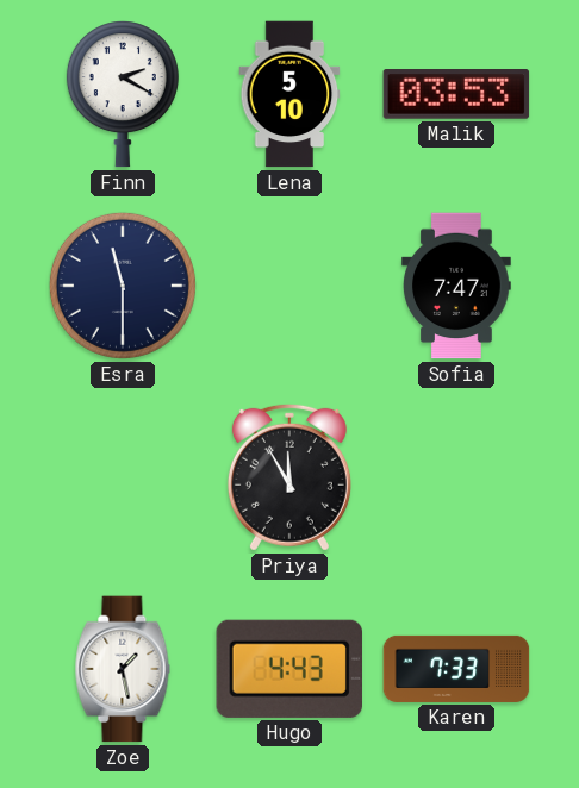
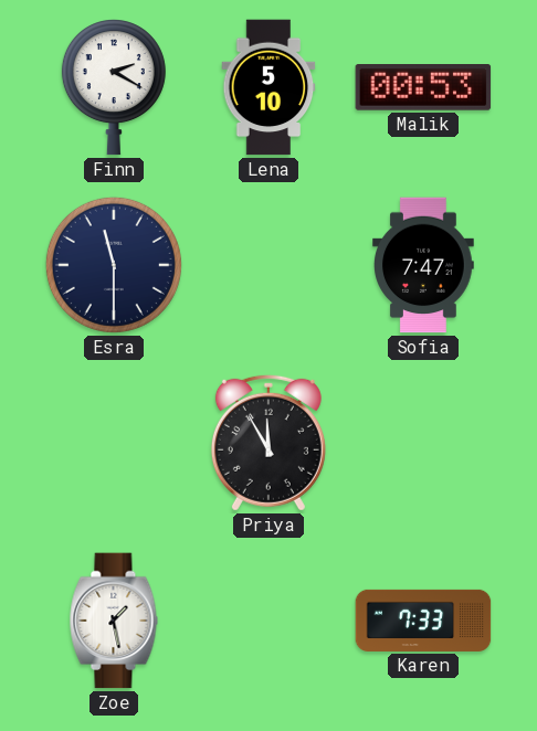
Malik: 03:53 -> 00:53 (423, 88)
Hugo: 4:43 -> none (288, 669)
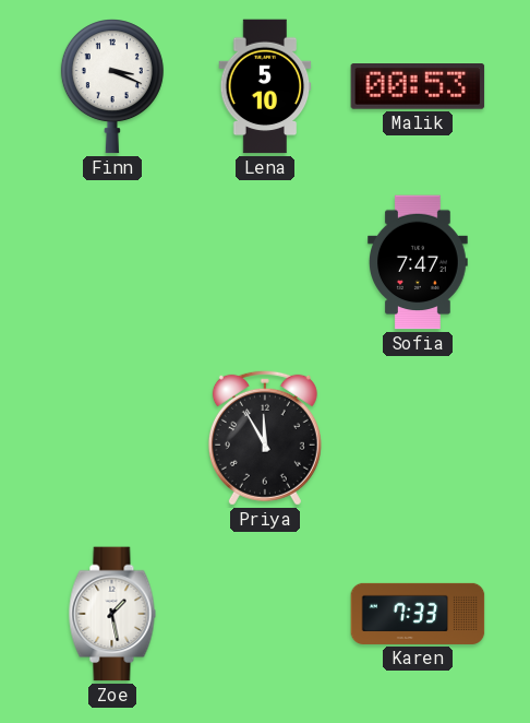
Finn: 2:20 -> 3:19 (112, 86)
Esra: 11:30 -> none (114, 265)
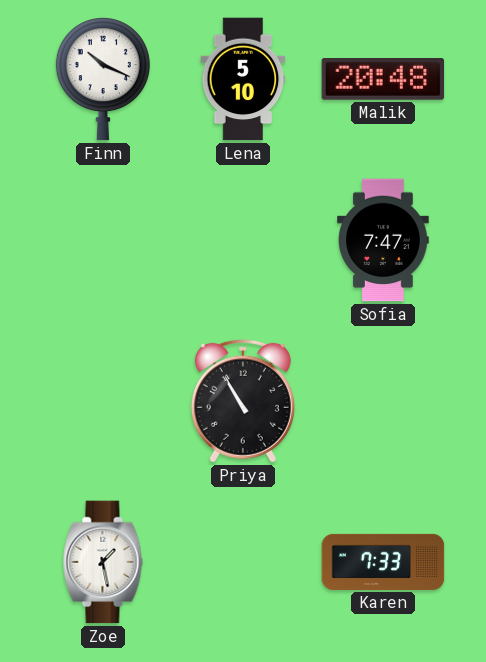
Finn: 3:19 -> 10:19 (103, 79)
Malik: 00:53 -> 20:48 (383, 80)
Priya: 11:55 -> 10:55 (243, 401)
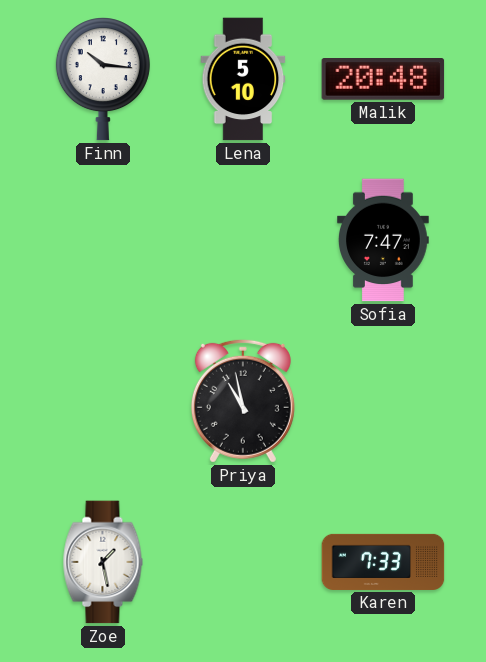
Finn: 10:19 -> 10:16 (103, 79)
Priya: 10:55 -> 10:58 (243, 401)
